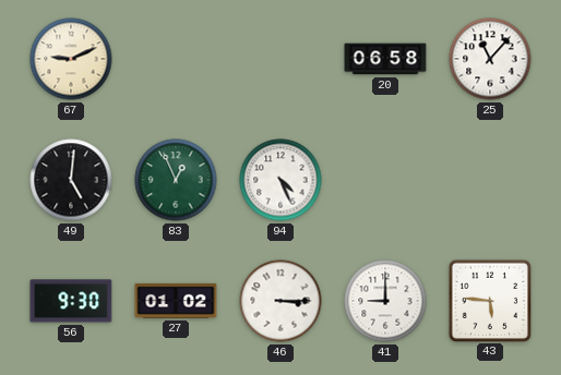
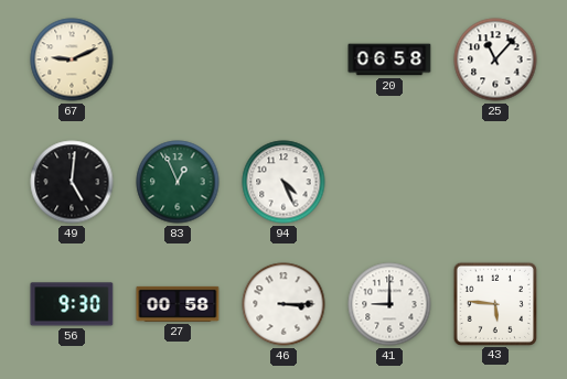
27: 01:02 -> 00:58 (178, 304)
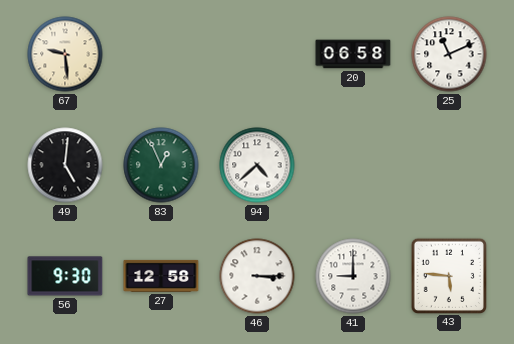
67: 9:11 -> 9:29 (65, 54)
25: 11:07 -> 11:11 (449, 54)
94: 4:26 -> 4:38 (257, 165)
27: 00:58 -> 12:58 (161, 276)
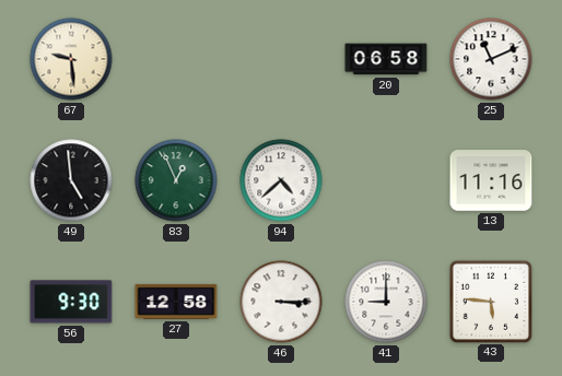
49: 5:01 -> 4:59 (71, 180)
13: none -> 11:16 (491, 180)
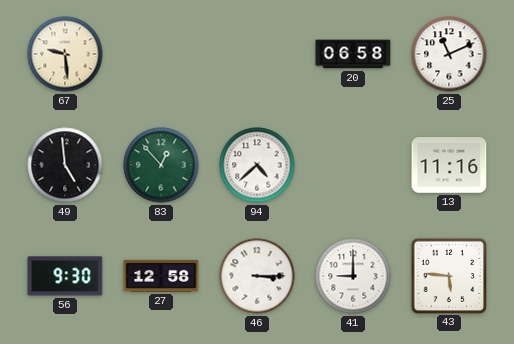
83: 12:56 -> 12:53 (161, 165)
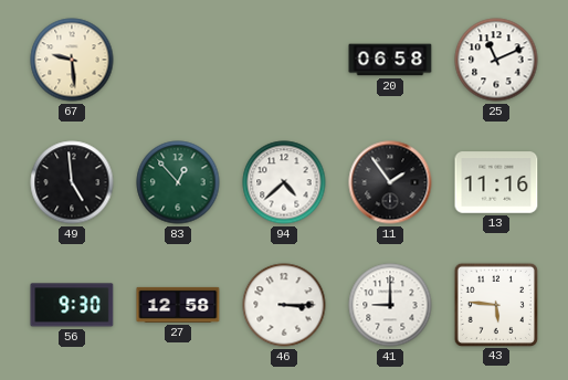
11: none -> 1:54 (390, 182)
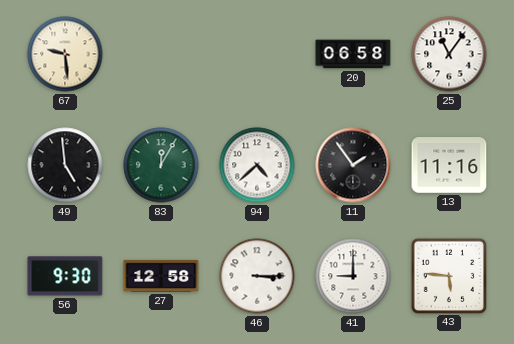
25: 11:11 -> 11:06 (449, 54)
83: 12:53 -> 12:05 (161, 165)
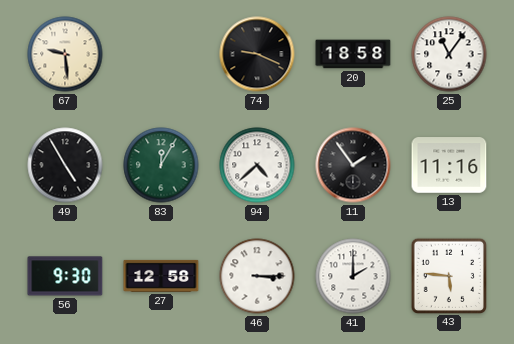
74: none -> 9:19 (257, 54)
20: 06:58 -> 18:58 (353, 54)
49: 4:59 -> 4:55 (65, 165)
41: 9:00 -> 2:00 (353, 276)
